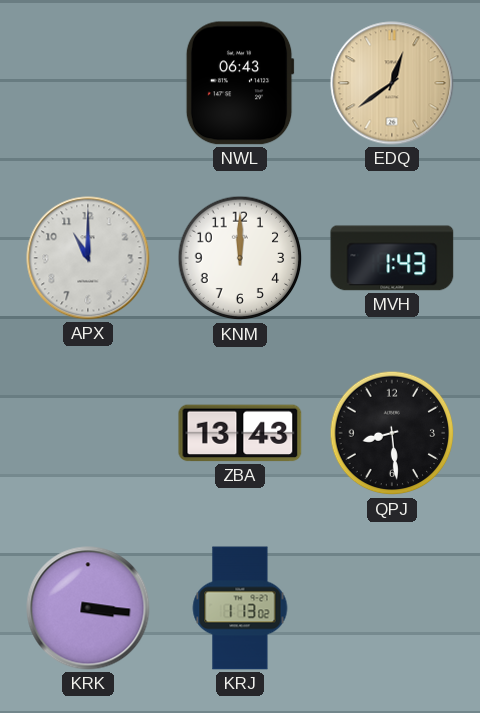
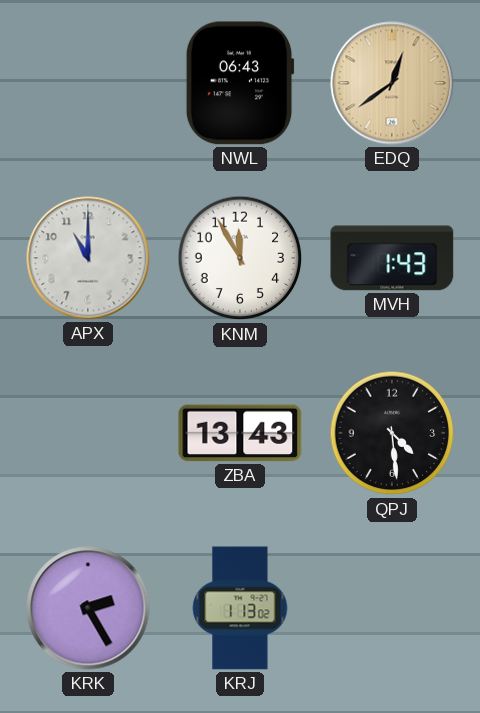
KNM: 12:00 -> 11:55 (240, 258)
QPJ: 8:29 -> 4:29 (392, 433)
KRK: 3:16 -> 2:25 (88, 608)
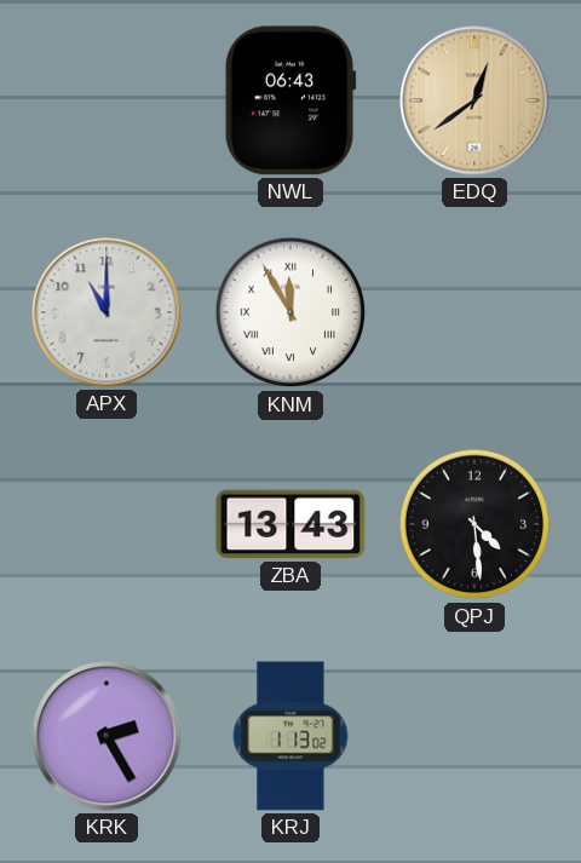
KNM numerals: Arabic -> Roman (290, 312)
MVH: 1:43 -> none (392, 258)
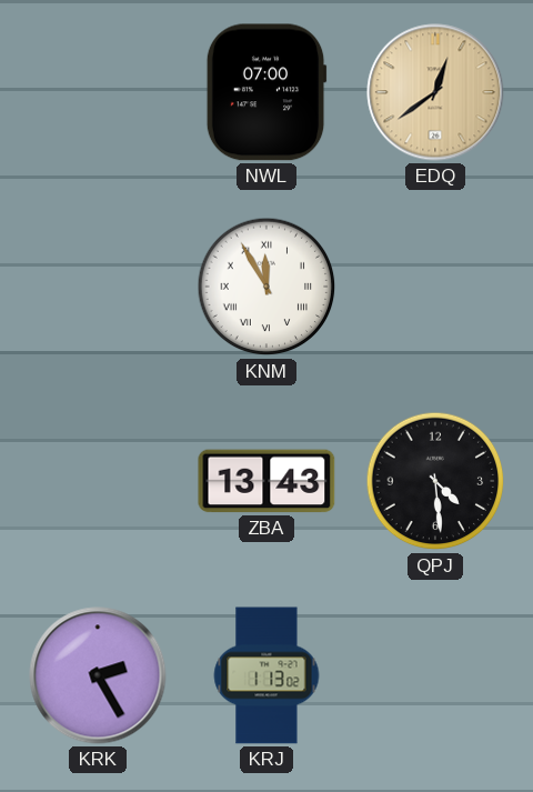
NWL: 06:43 -> 07:00 (266, 92)
APX: 11:00 -> none (107, 312)
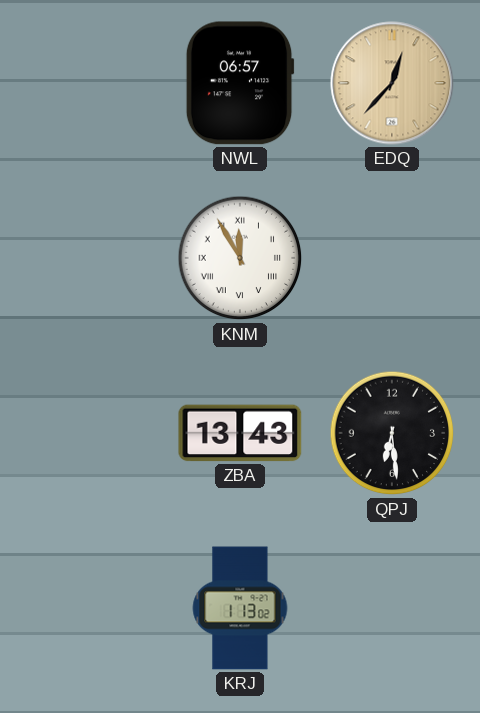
NWL: 07:00 -> 06:57 (240, 83)
EDQ: 12:39 -> 12:37 (392, 83)
QPJ: 4:29 -> 6:29 (392, 433)
KRK: 2:25 -> none (98, 675)
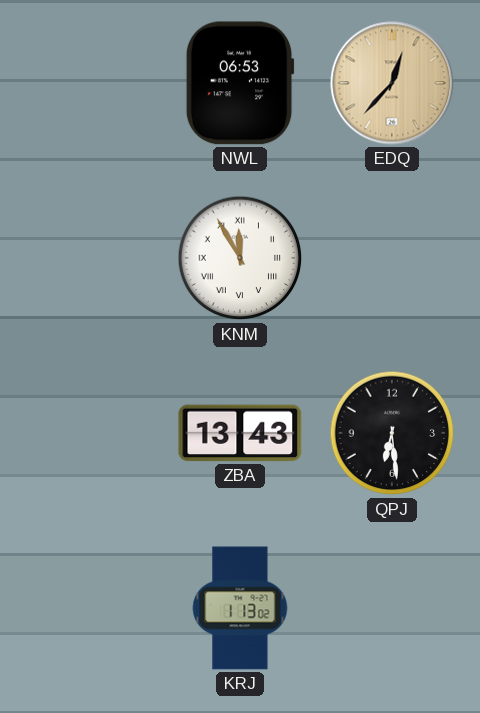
NWL: 06:57 -> 06:53 (240, 83)
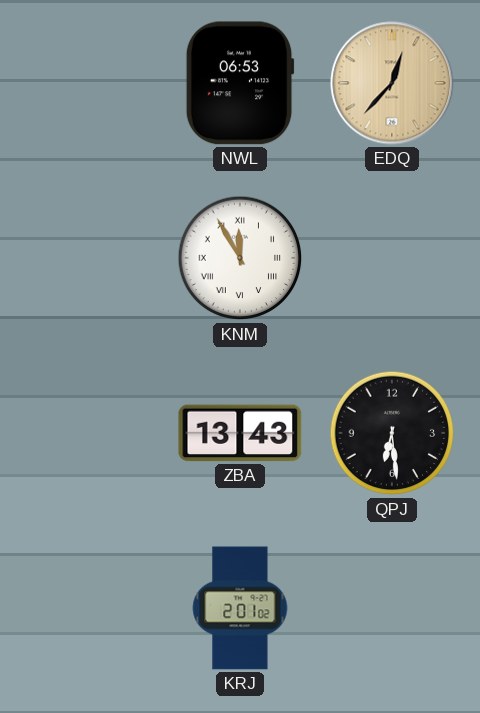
KRJ: 1:13 -> 2:01 (240, 608)
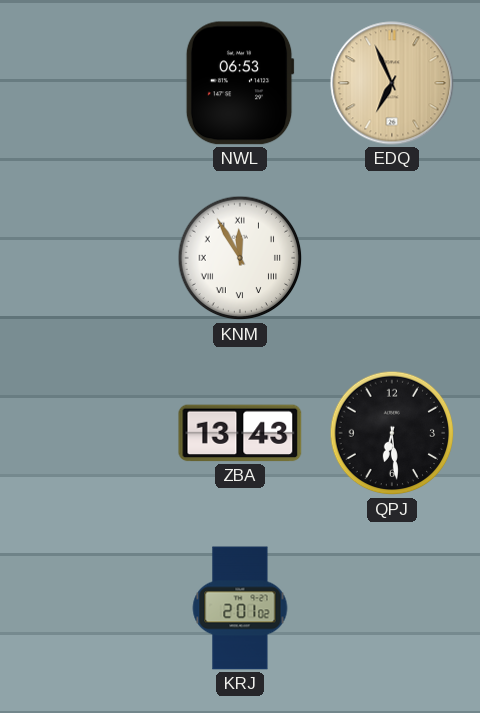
EDQ: 12:37 -> 6:56 (392, 83)
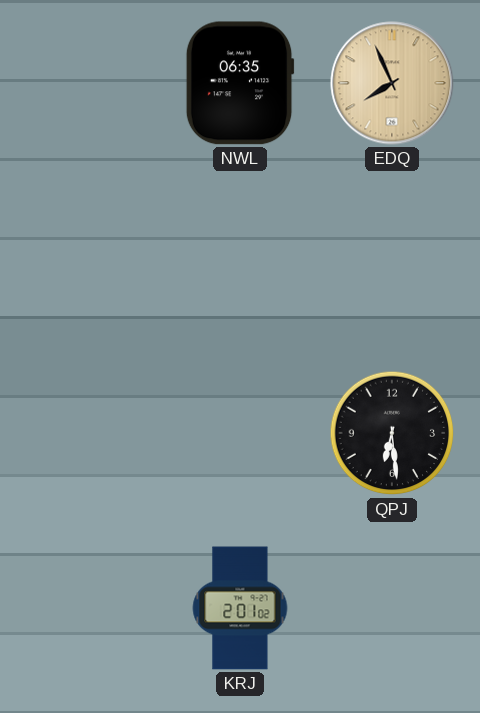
NWL: 06:53 -> 06:35 (240, 83)
EDQ: 6:56 -> 7:56 (392, 83)
KNM: 11:55 -> none (240, 258)
ZBA: 13:43 -> none (240, 433)
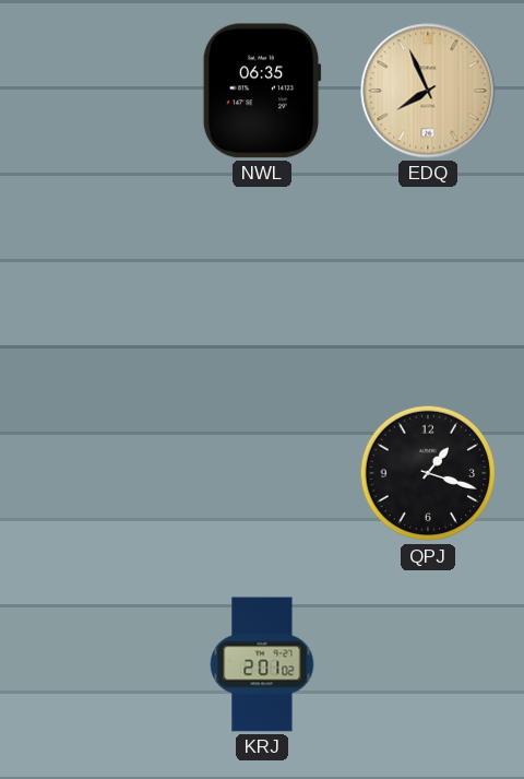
QPJ: 6:29 -> 1:18 (428, 473)
